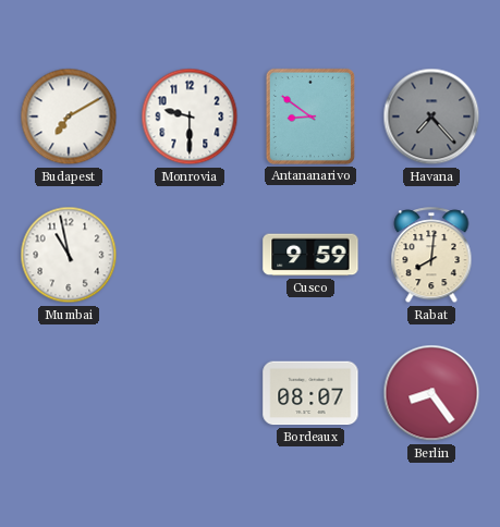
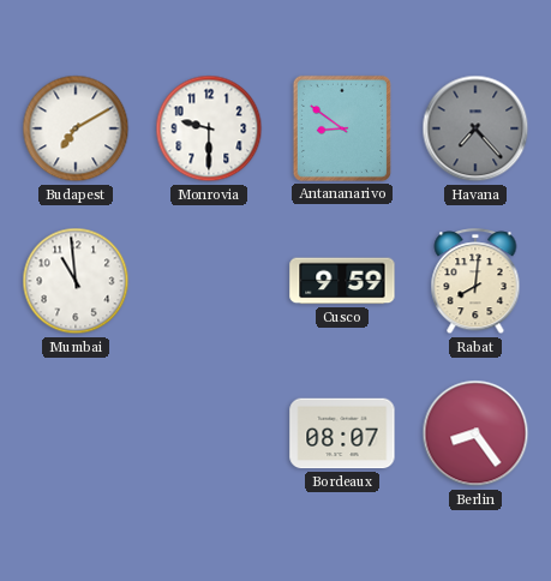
Mumbai: 10:58 -> 10:59 (76, 281)
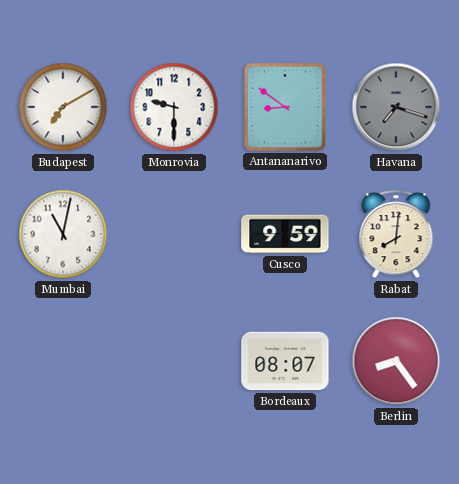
Havana: 7:23 -> 7:18 (396, 107)
Mumbai: 10:59 -> 11:02 (63, 234)
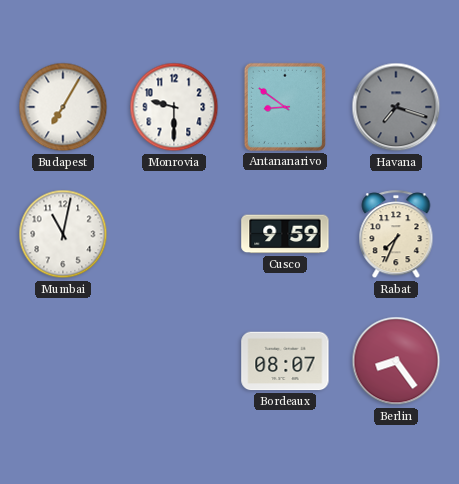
Budapest: 7:10 -> 7:05 (63, 107)
Rabat: 8:01 -> 7:34 (396, 235)
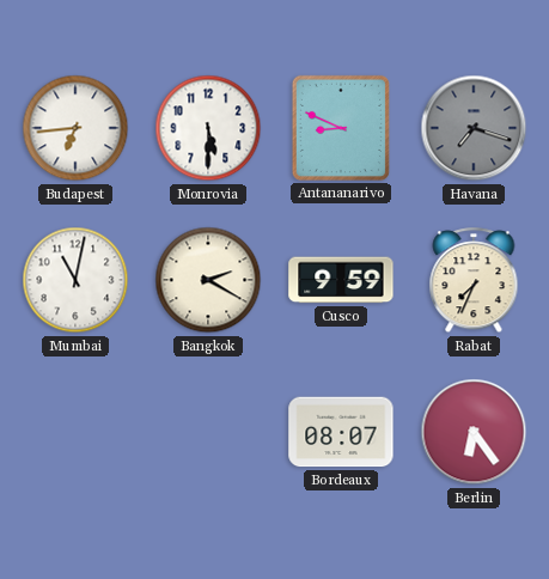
Budapest: 7:05 -> 6:44 (75, 128)
Monrovia: 9:30 -> 5:30 (208, 128)
Antananarivo: 8:51 -> 8:49 (341, 128)
Bangkok: none -> 2:20 (208, 280)
Berlin: 8:24 -> 6:24 (474, 432)
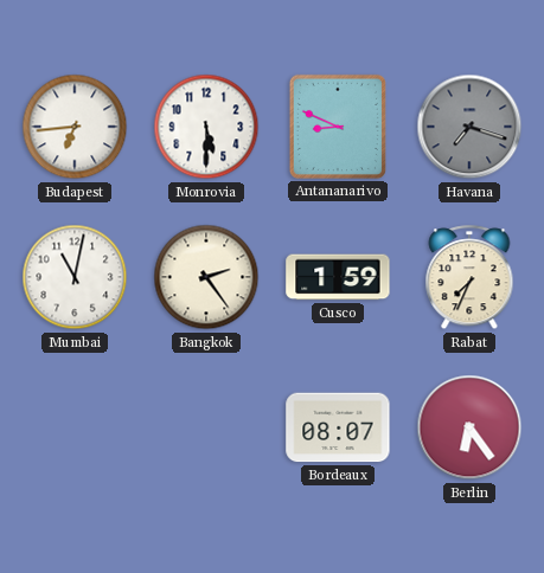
Bangkok: 2:20 -> 2:24 (206, 277)
Cusco: 9:59 -> 1:59 (338, 277)
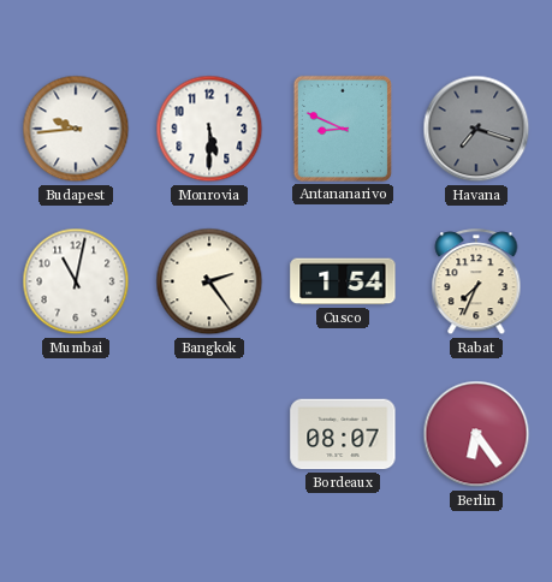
Budapest: 6:44 -> 9:44 (76, 129)
Cusco: 1:59 -> 1:54 (343, 281)
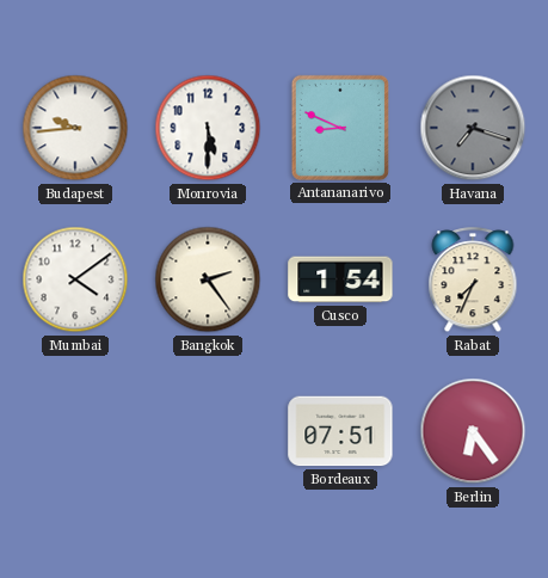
Mumbai: 11:02 -> 4:09 (75, 279)
Bordeaux: 08:07 -> 07:51 (340, 431)
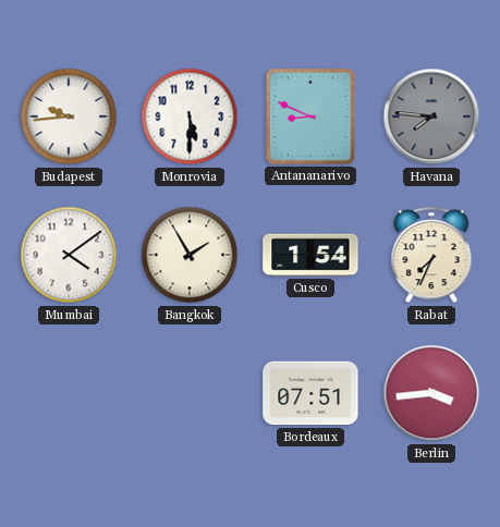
Havana: 7:18 -> 7:46 (431, 117)
Bangkok: 2:24 -> 1:55 (190, 255)
Berlin: 6:24 -> 3:44 (431, 393)
